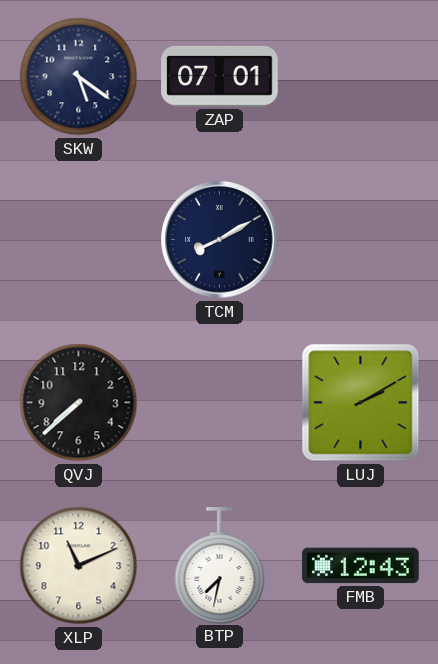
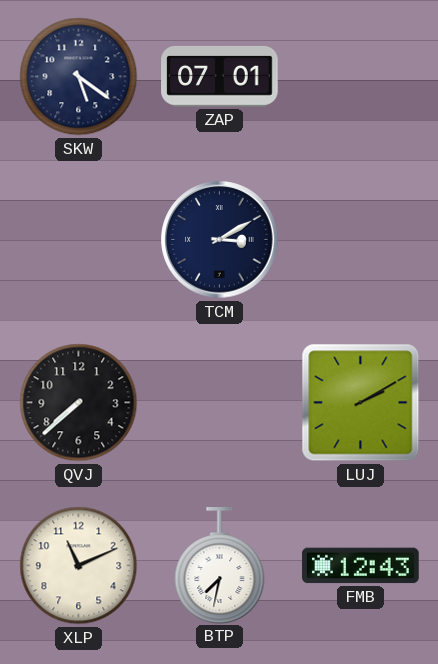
TCM: 8:10 -> 3:10 (220, 240)
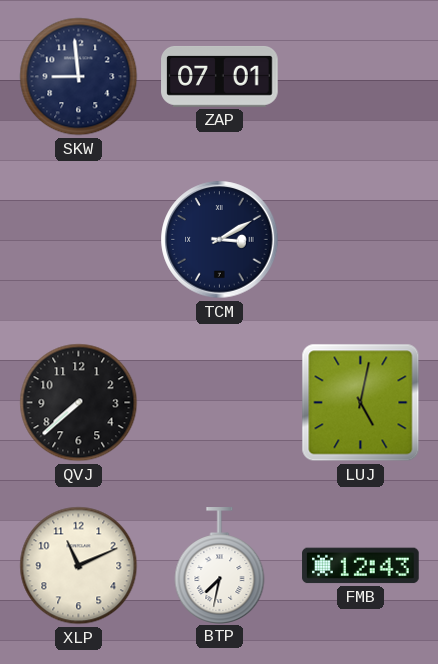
SKW: 5:21 -> 8:59 (79, 77)
LUJ: 2:10 -> 5:02 (361, 403)
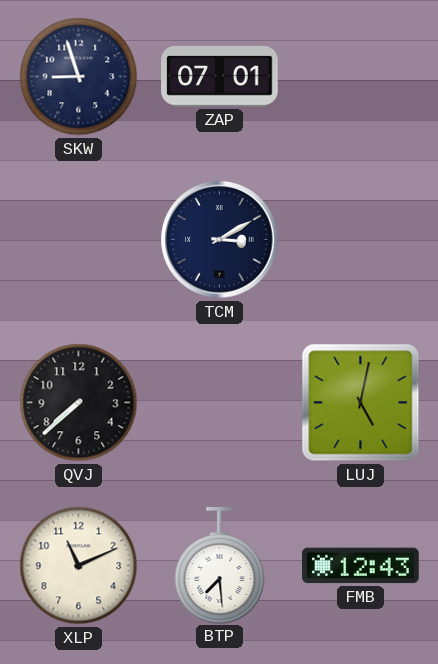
SKW: 8:59 -> 8:57 (79, 77)
BTP: 7:32 -> 7:29 (220, 565)
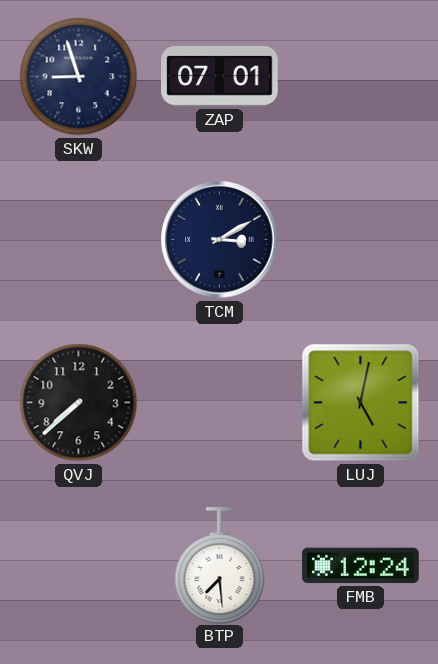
XLP: 11:11 -> none (79, 566)
FMB: 12:43 -> 12:24 (361, 566)
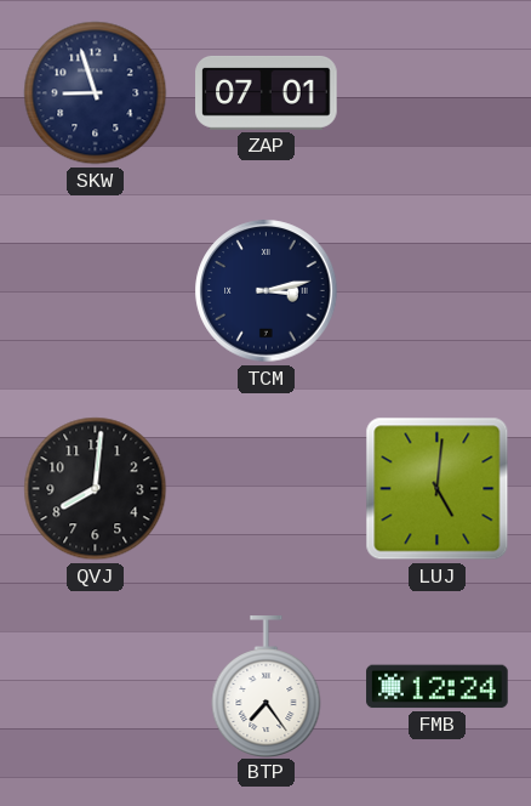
TCM: 3:10 -> 3:13 (267, 291)
QVJ: 7:38 -> 8:01 (96, 489)
LUJ: 5:02 -> 5:01 (438, 489)
BTP: 7:29 -> 7:24 (267, 686)
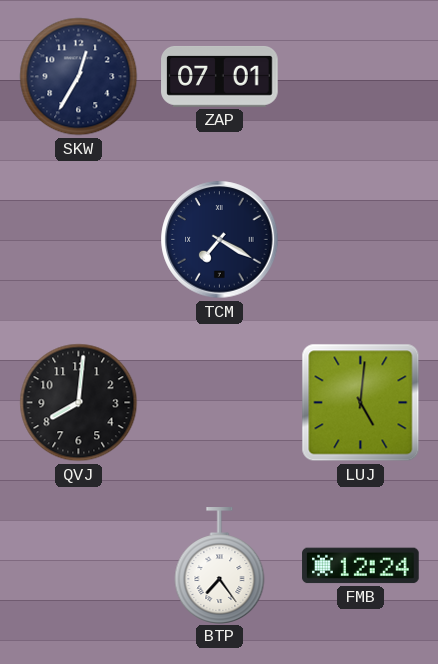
SKW: 8:57 -> 12:35 (79, 77)
TCM: 3:13 -> 7:20 (220, 240)
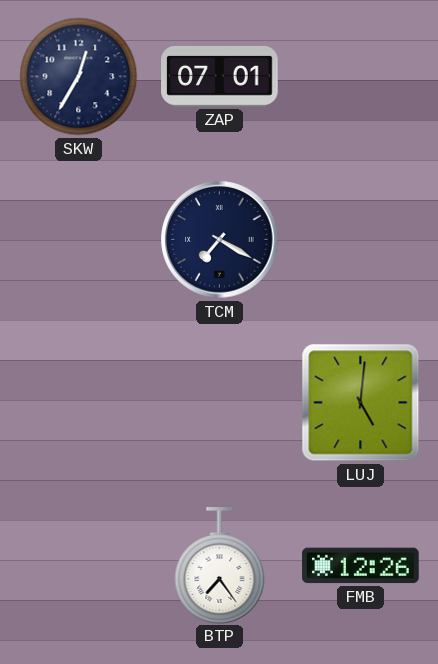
QVJ: 8:01 -> none (79, 403)
FMB: 12:24 -> 12:26 (361, 566)
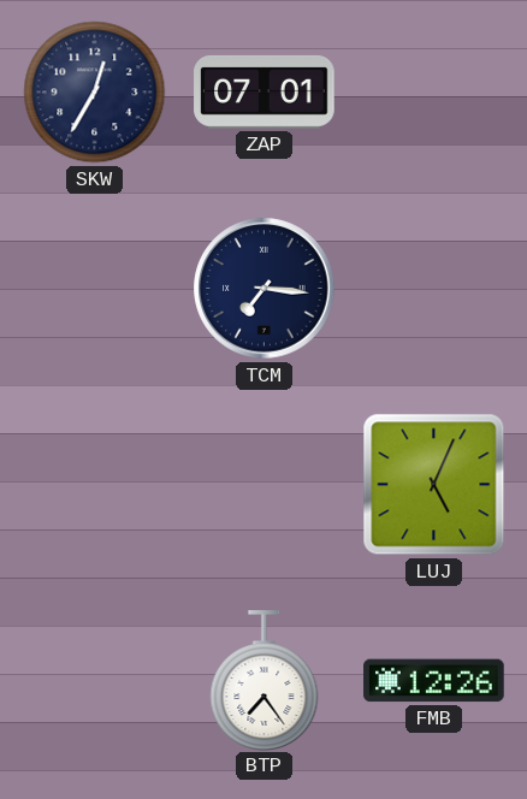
TCM: 7:20 -> 7:16 (265, 289)
LUJ: 5:01 -> 5:04 (434, 485)
